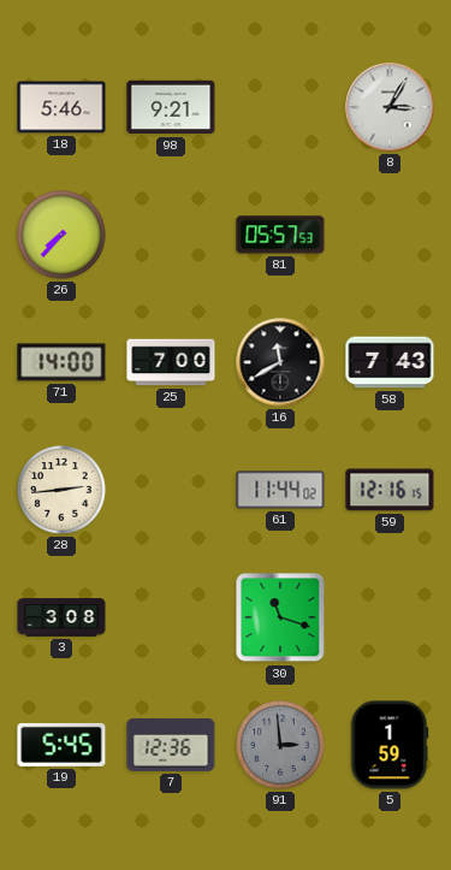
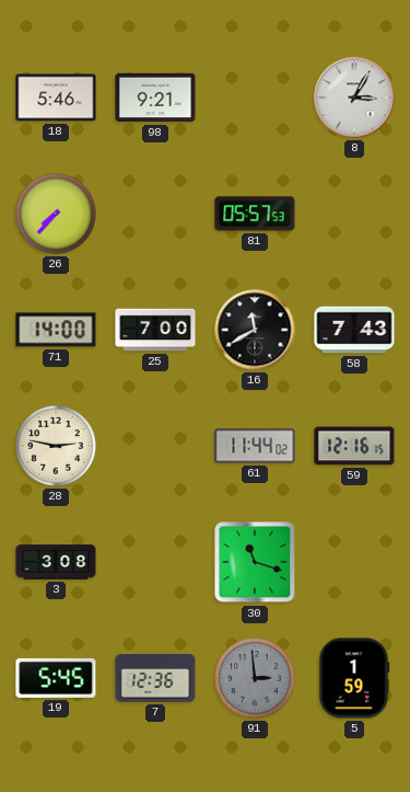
28: 2:44 -> 2:47 (56, 446)
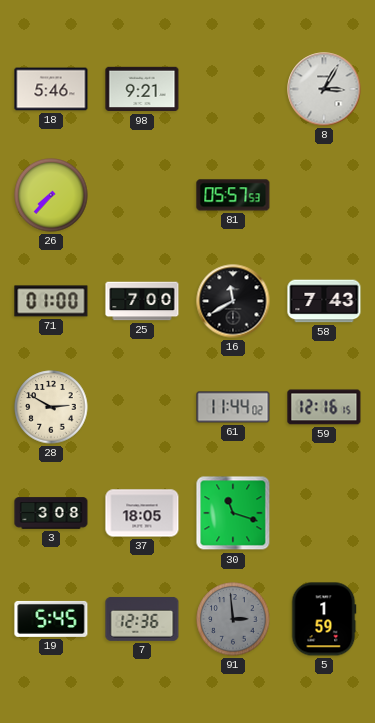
71: 14:00 -> 01:00 (51, 301)
28: 2:47 -> 2:50 (51, 407)
37: none -> 18:05 (142, 513)
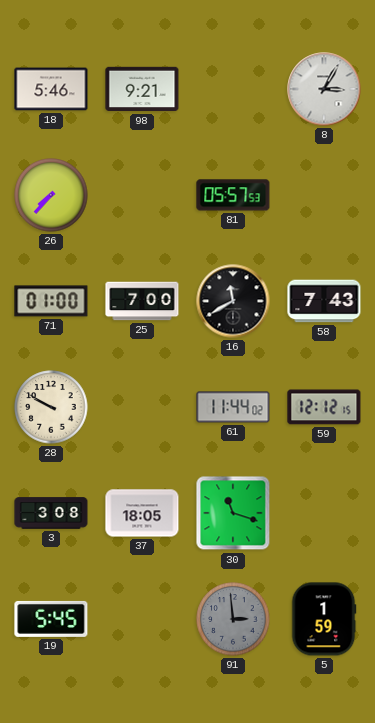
28: 2:50 -> 9:50 (51, 407)
59: 12:16 -> 12:12 (324, 407)
7: 12:36 -> none (142, 619)
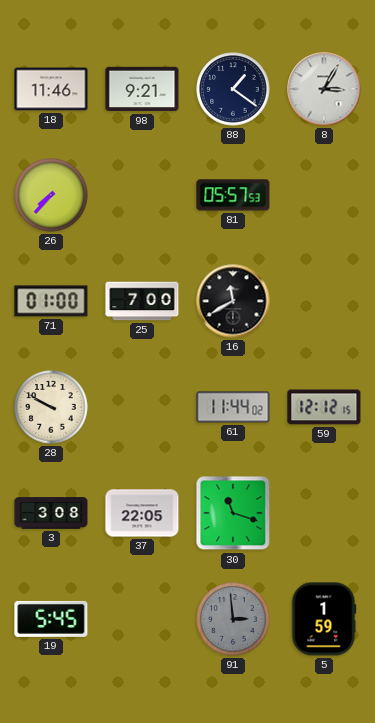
18: 5:46 -> 11:46 (51, 89)
88: none -> 1:21 (233, 89)
58: 7:43 -> none (324, 301)
37: 18:05 -> 22:05 (142, 513)
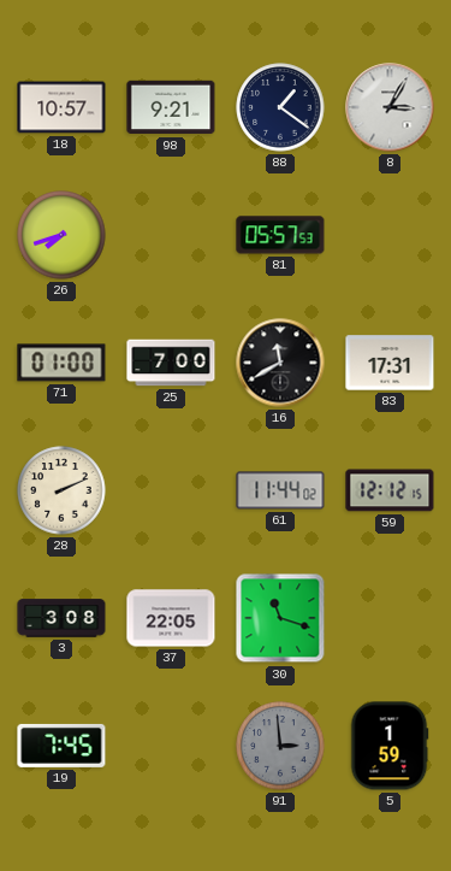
18: 11:46 -> 10:57 (61, 107)
26: 7:37 -> 7:42 (61, 235)
83: none -> 17:31 (390, 363)
28: 9:50 -> 2:11 (61, 490)
19: 5:45 -> 7:45 (61, 746)
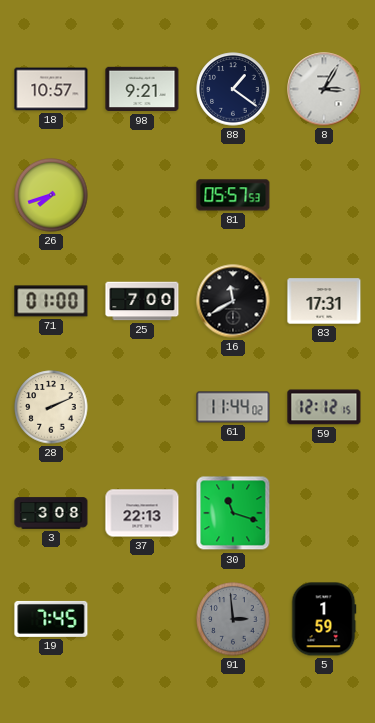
37: 22:05 -> 22:13 (142, 513)
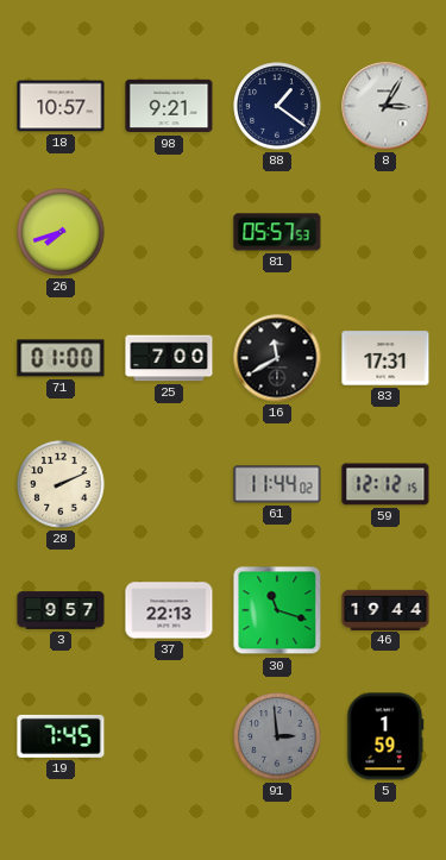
3: 3:08 -> 9:57 (61, 610)
46: none -> 19:44 (385, 609)
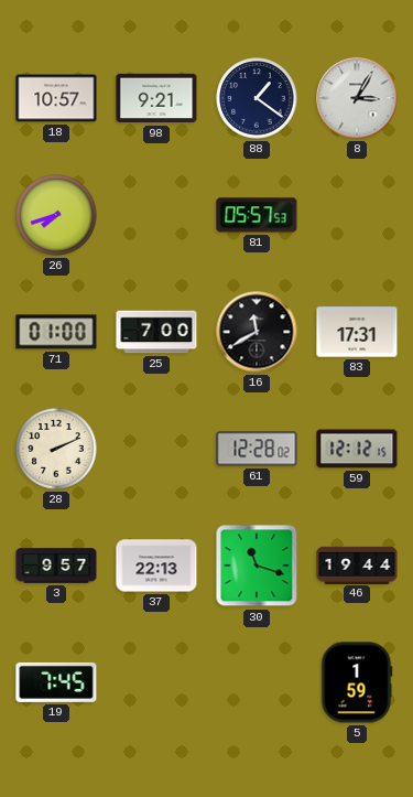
61: 11:44 -> 12:28 (257, 449)
91: 2:59 -> none (277, 736)
